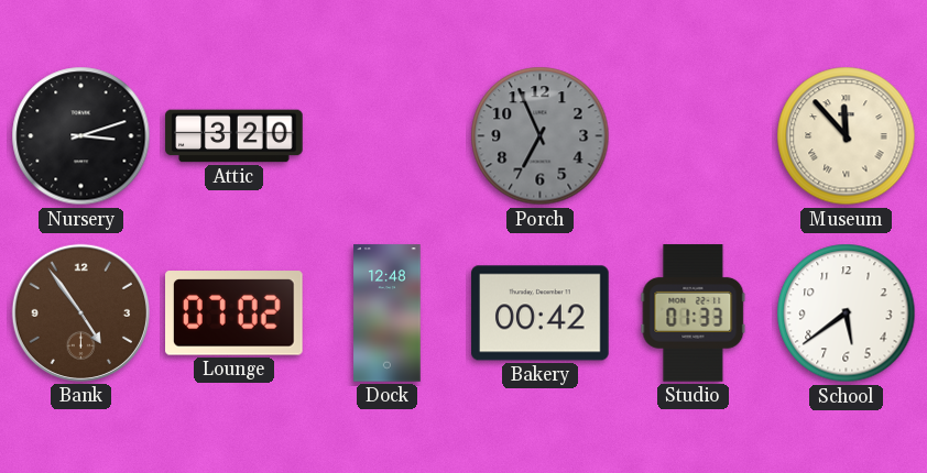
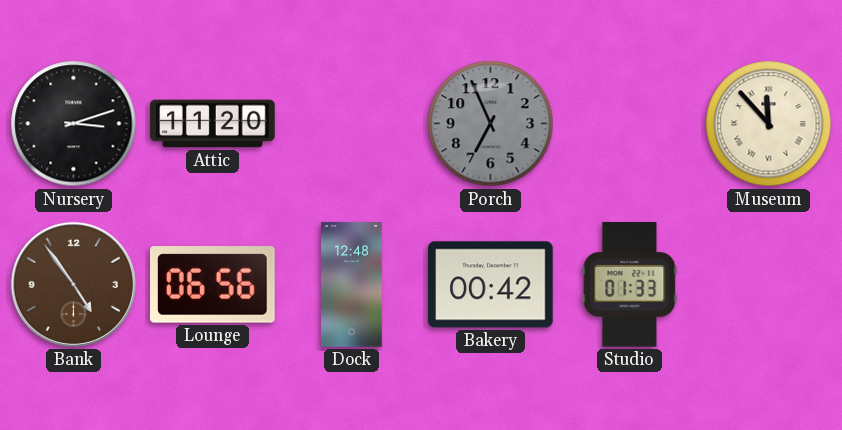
Attic: 3:20 -> 11:20 (213, 124)
Lounge: 07:02 -> 06:56 (213, 285)
School: 5:39 -> none (847, 313)
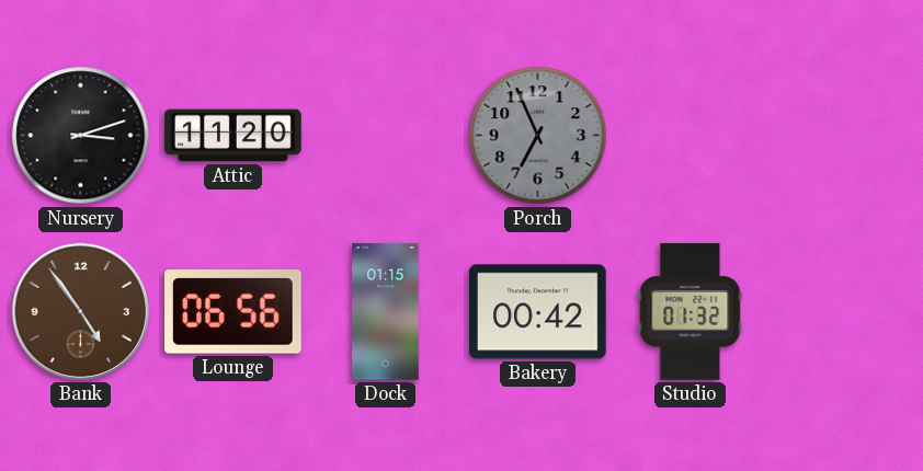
Museum: 11:53 -> none (769, 124)
Dock: 12:48 -> 01:15 (386, 312)
Studio: 01:33 -> 01:32 (691, 312)
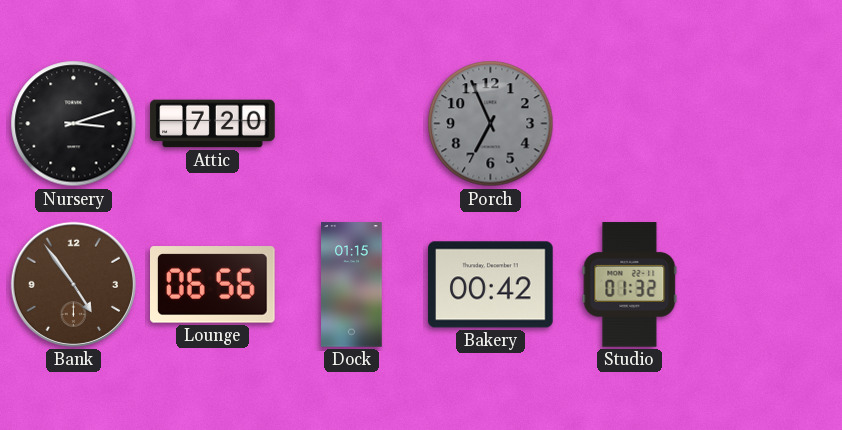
Attic: 11:20 -> 7:20 (213, 124)
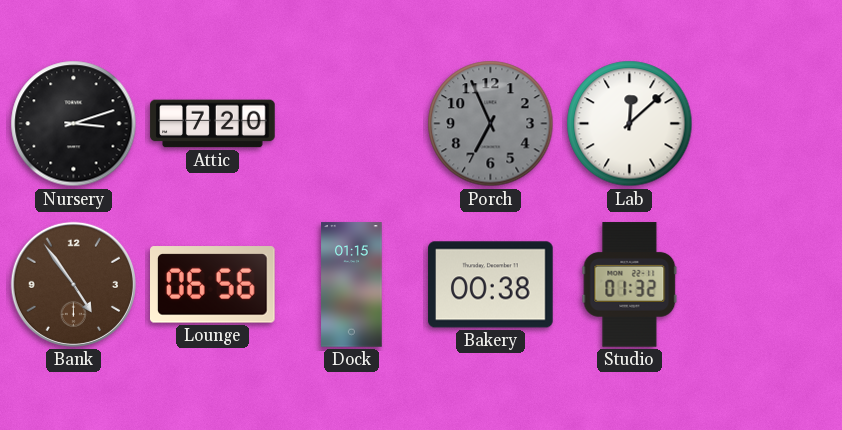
Lab: none -> 12:08 (630, 124)
Bakery: 00:42 -> 00:38 (491, 285)
